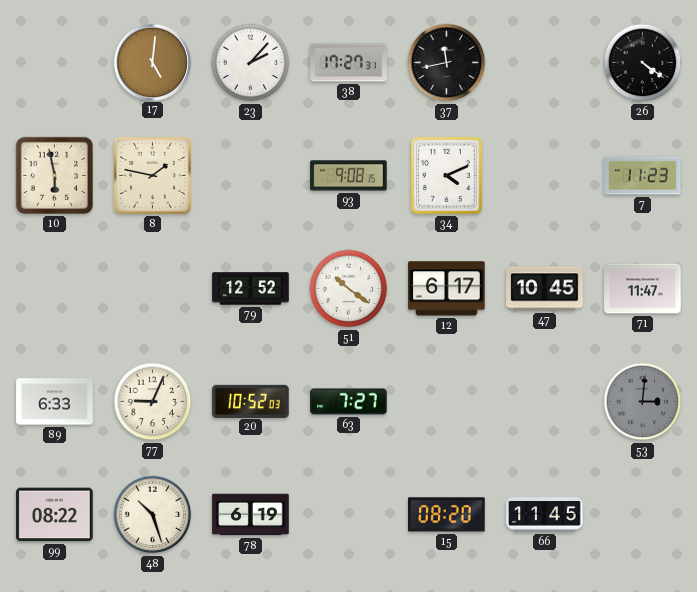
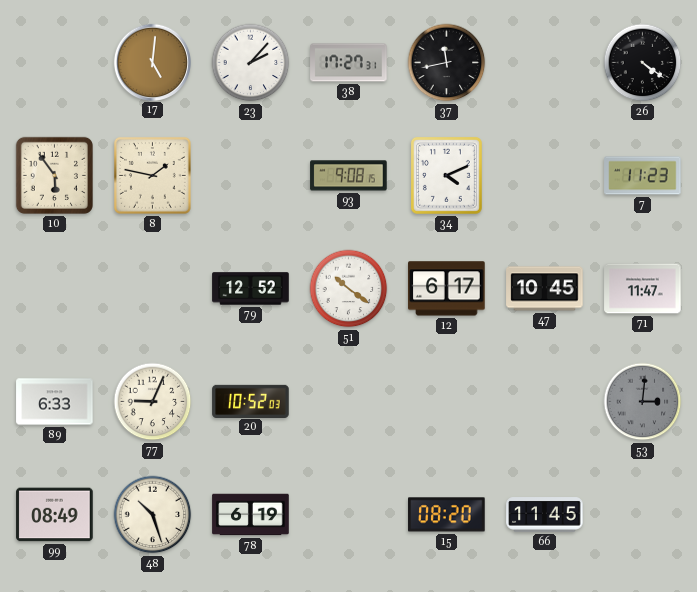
10: 5:58 -> 5:54 (54, 175)
63: 7:27 -> none (349, 402)
99: 08:22 -> 08:49 (55, 515)
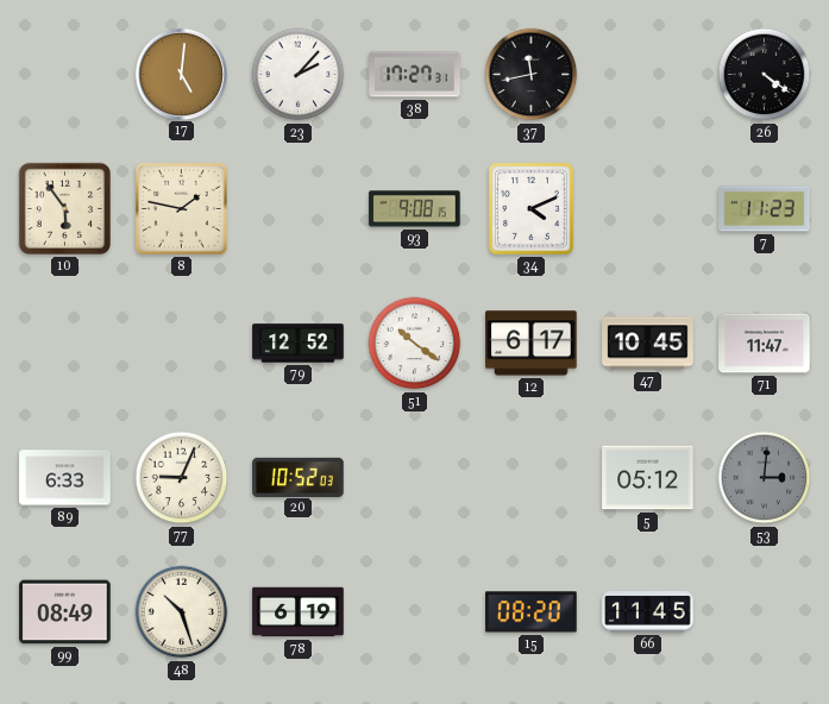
5: none -> 05:12 (648, 478)
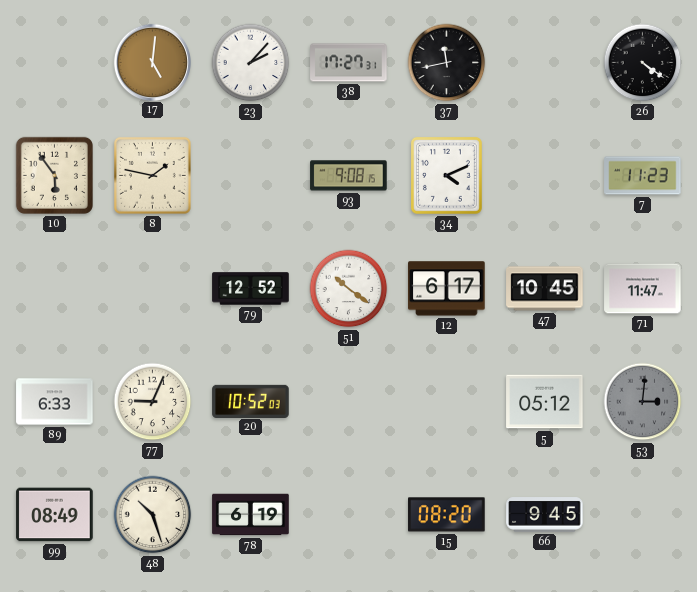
66: 11:45 -> 9:45 (545, 515)
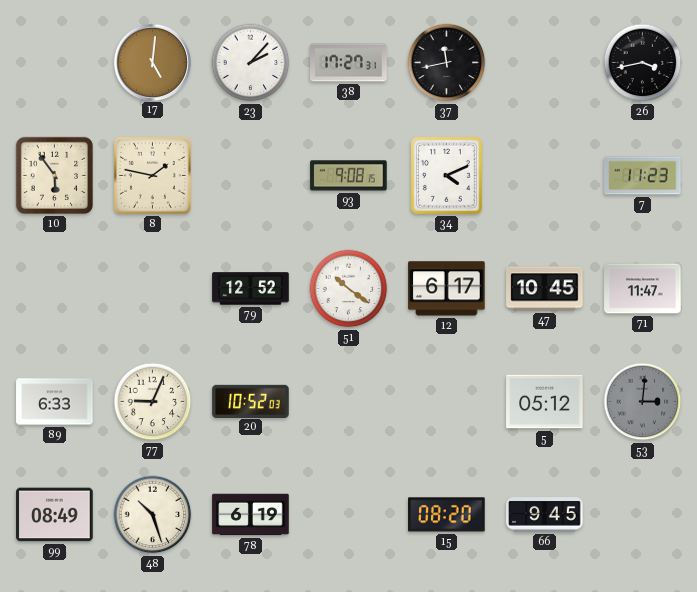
26: 4:21 -> 3:43 (643, 63)
